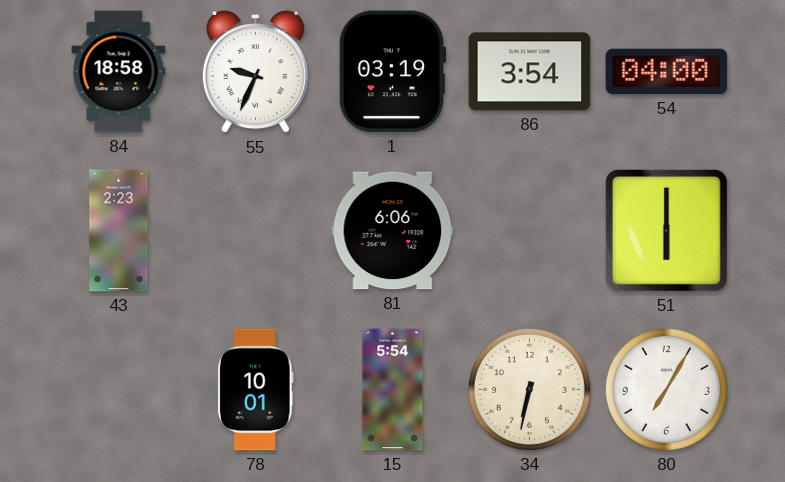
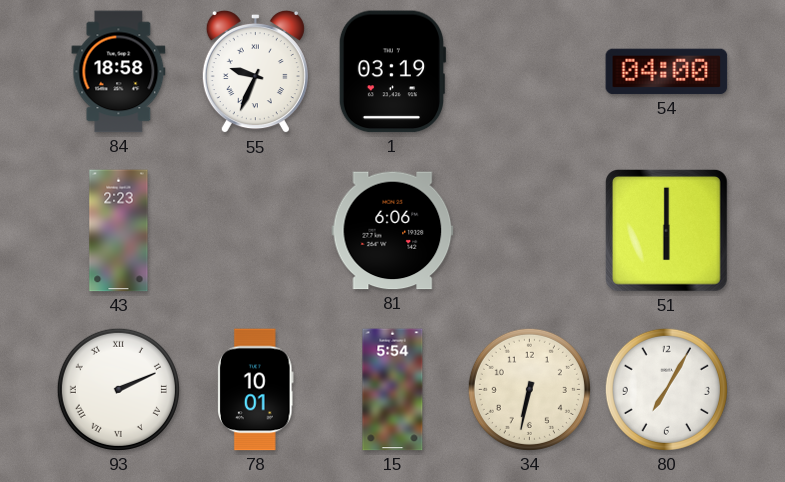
86: 3:54 -> none (530, 72)
93: none -> 2:11 (118, 389)
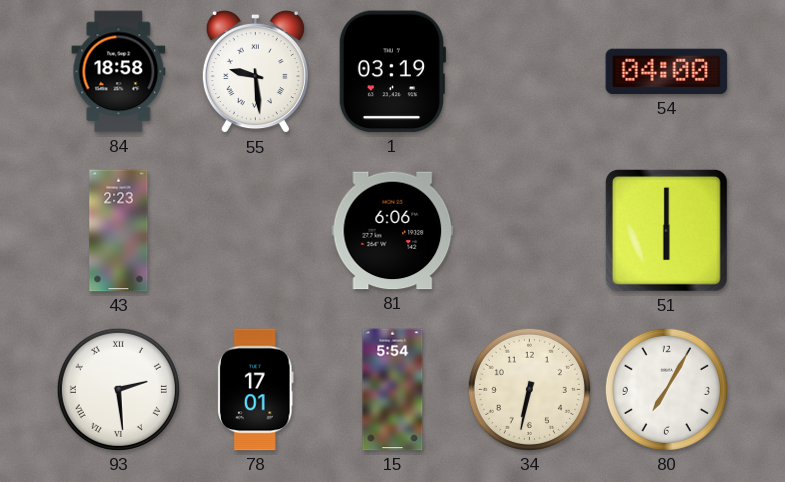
55: 9:34 -> 9:29 (255, 72)
93: 2:11 -> 2:29 (118, 389)
78: 10:01 -> 17:01 (256, 390)
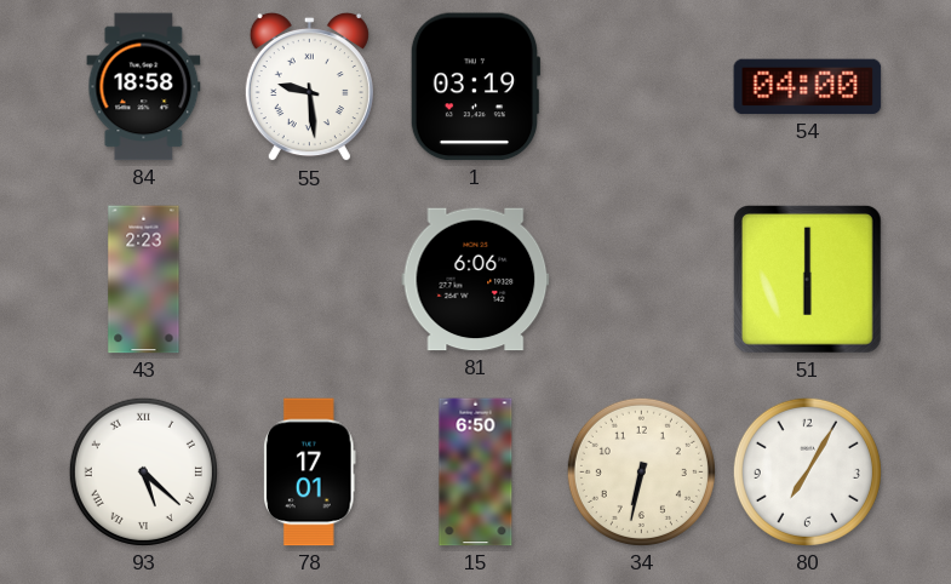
93: 2:29 -> 5:22 (143, 471)
15: 5:54 -> 6:50 (476, 473)
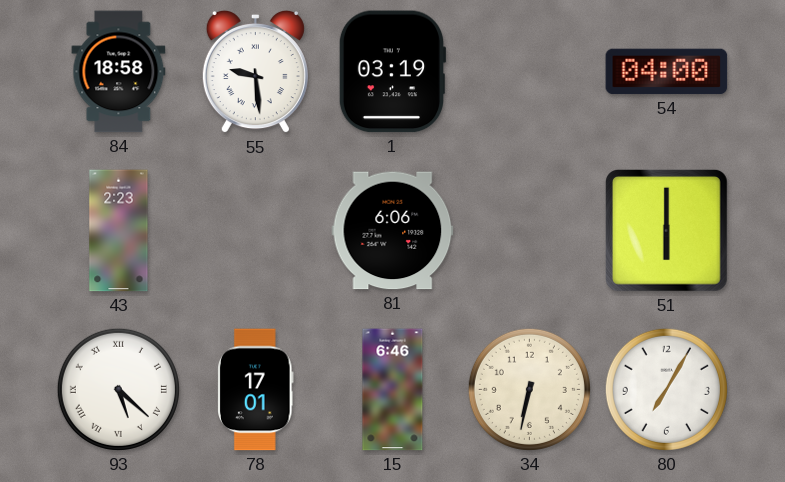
15: 6:50 -> 6:46 (393, 390)
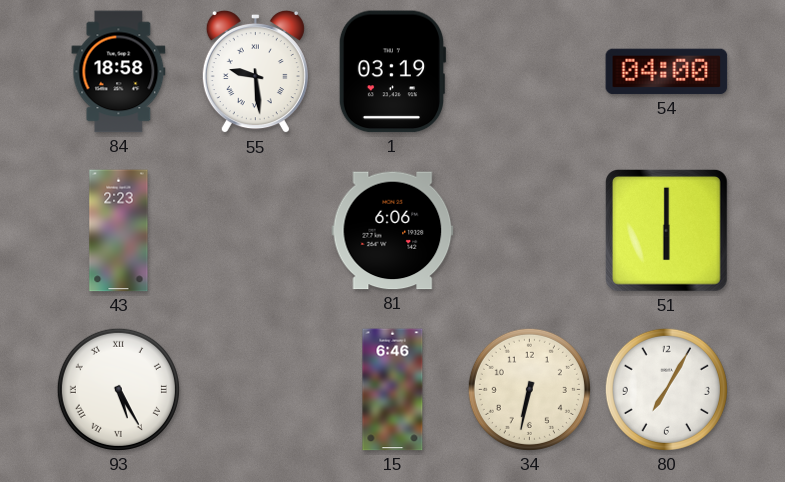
93: 5:22 -> 5:25 (118, 389)
78: 17:01 -> none (256, 390)
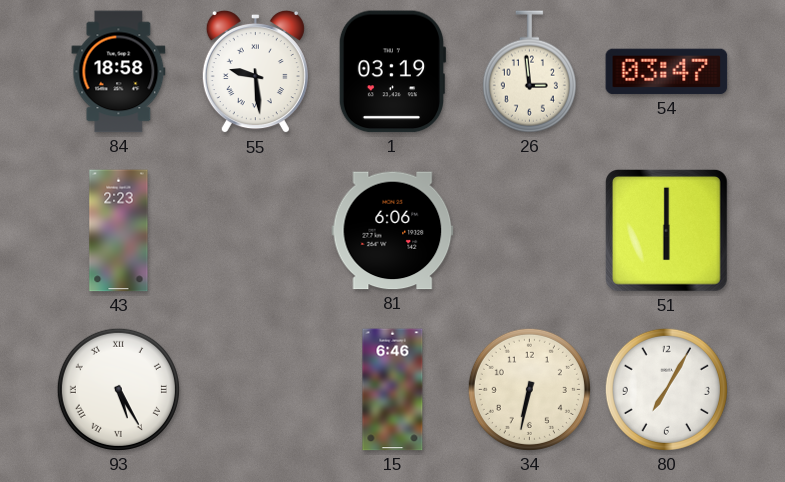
26: none -> 2:59 (529, 72)
54: 04:00 -> 03:47 (667, 72)
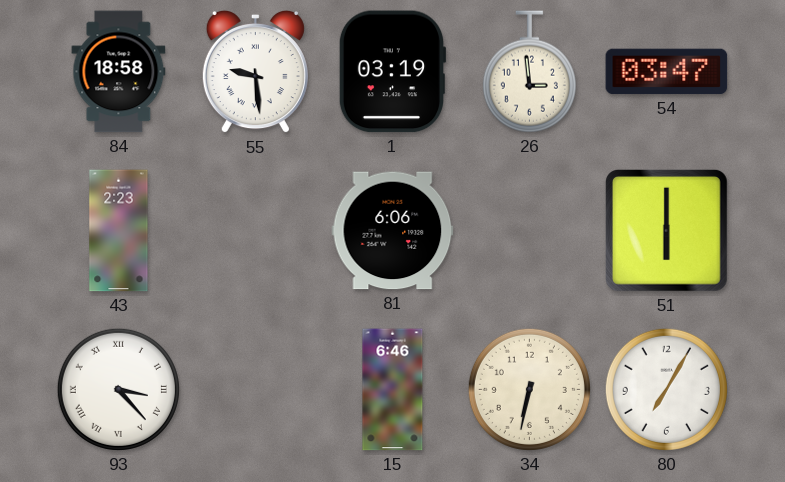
93: 5:25 -> 3:23 (118, 389)
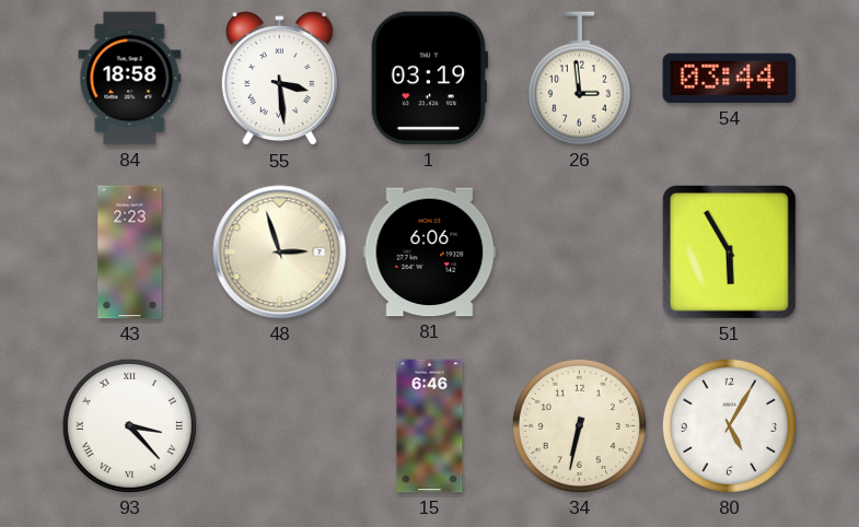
55: 9:29 -> 3:29 (279, 79)
54: 03:47 -> 03:44 (730, 79)
48: none -> 2:57 (280, 253)
51: 6:00 -> 5:55 (729, 251)
80: 7:05 -> 5:05 (729, 425)
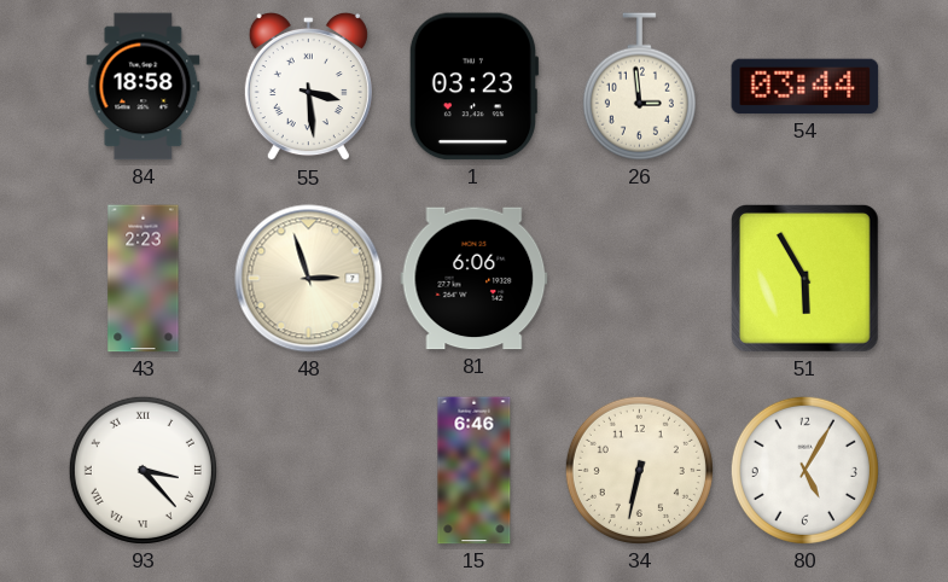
1: 03:19 -> 03:23 (473, 87)
